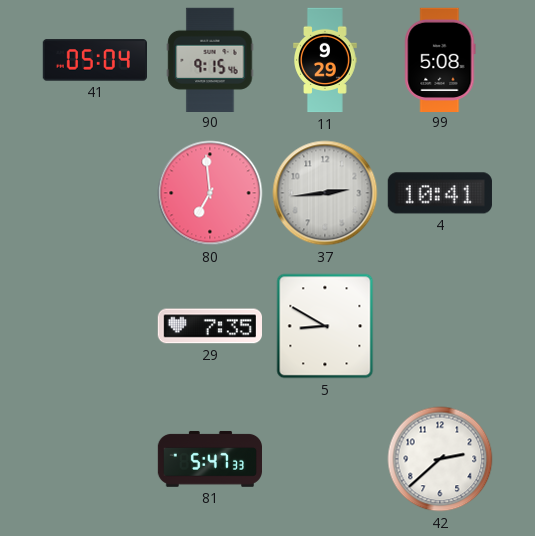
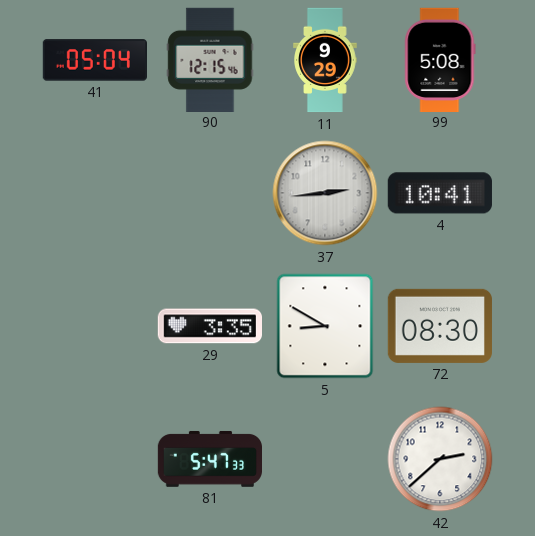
90: 9:15 -> 12:15 (210, 59)
80: 6:59 -> none (210, 193)
29: 7:35 -> 3:35 (209, 326)
72: none -> 08:30 (440, 326)
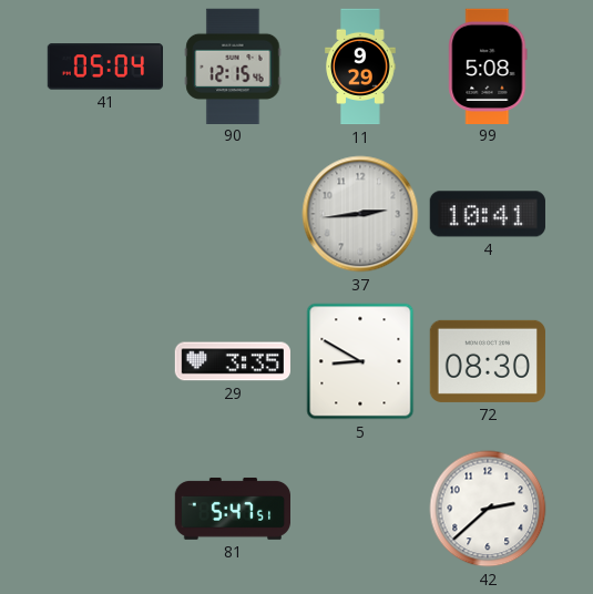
81: 5:47:33 -> 5:47:51 (232, 509)
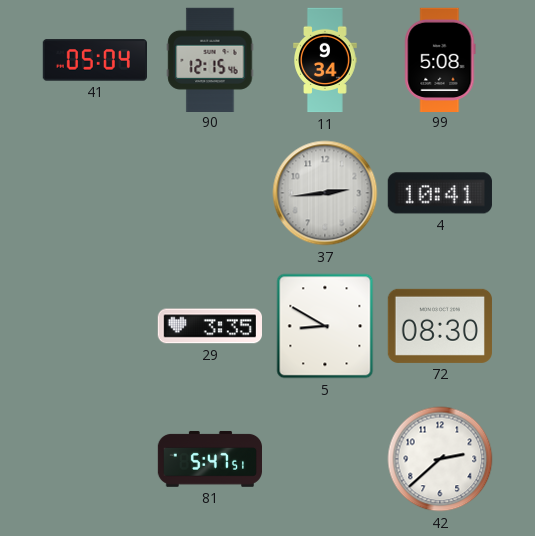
11: 9:29 -> 9:34 (325, 60)
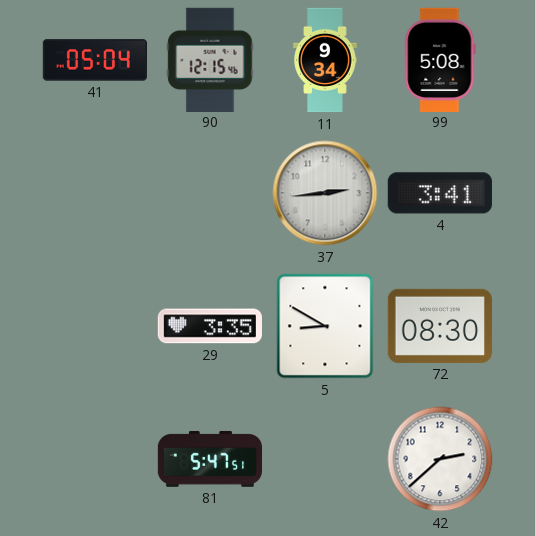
4: 10:41 -> 3:41 (440, 193)
